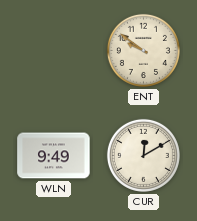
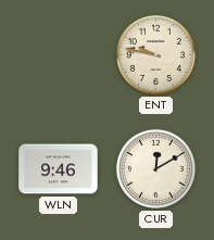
ENT: 9:51 -> 9:47 (155, 54)
WLN: 9:49 -> 9:46 (59, 169)
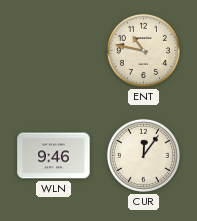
ENT: 9:47 -> 10:47 (143, 50)
CUR: 12:10 -> 12:06 (143, 155)
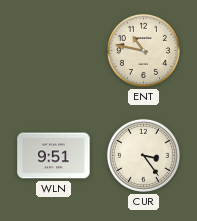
WLN: 9:46 -> 9:51 (54, 156)
CUR: 12:06 -> 3:24 (143, 155)
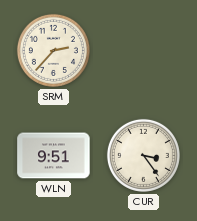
SRM: none -> 2:37 (53, 50)
ENT: 10:47 -> none (143, 50)
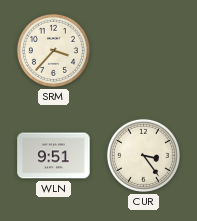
SRM: 2:37 -> 3:37 (53, 50)
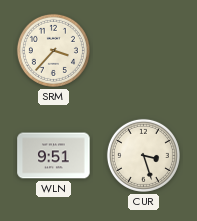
CUR: 3:24 -> 3:27 (143, 155)
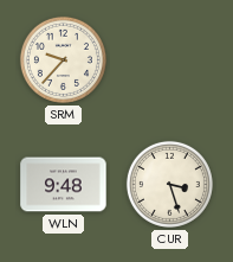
SRM: 3:37 -> 9:37 (63, 59)
WLN: 9:51 -> 9:48 (64, 185)
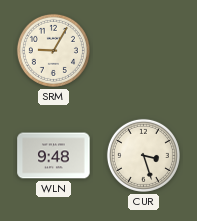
SRM: 9:37 -> 9:05 (53, 50)
